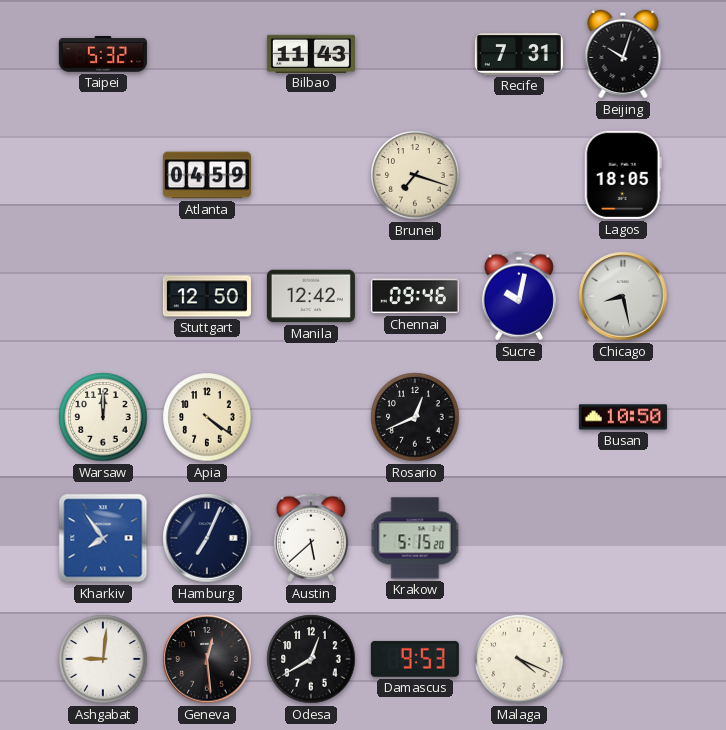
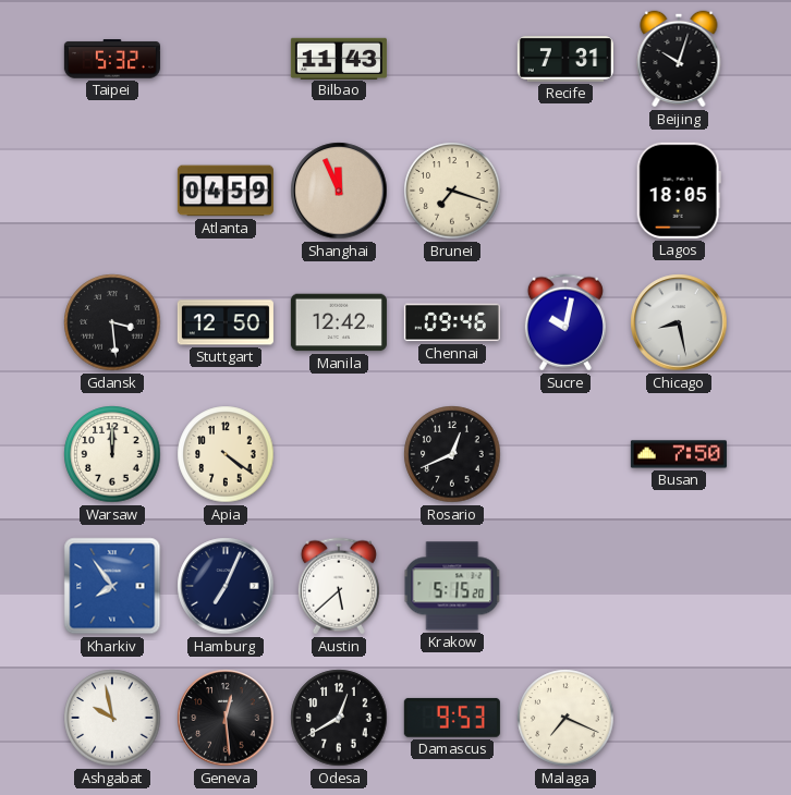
Shanghai: none -> 11:56 (339, 191)
Gdansk: none -> 3:29 (112, 322)
Busan: 10:50 -> 7:50 (679, 454)
Ashgabat: 9:01 -> 9:58 (112, 718)
Malaga: 4:19 -> 7:19 (565, 718)
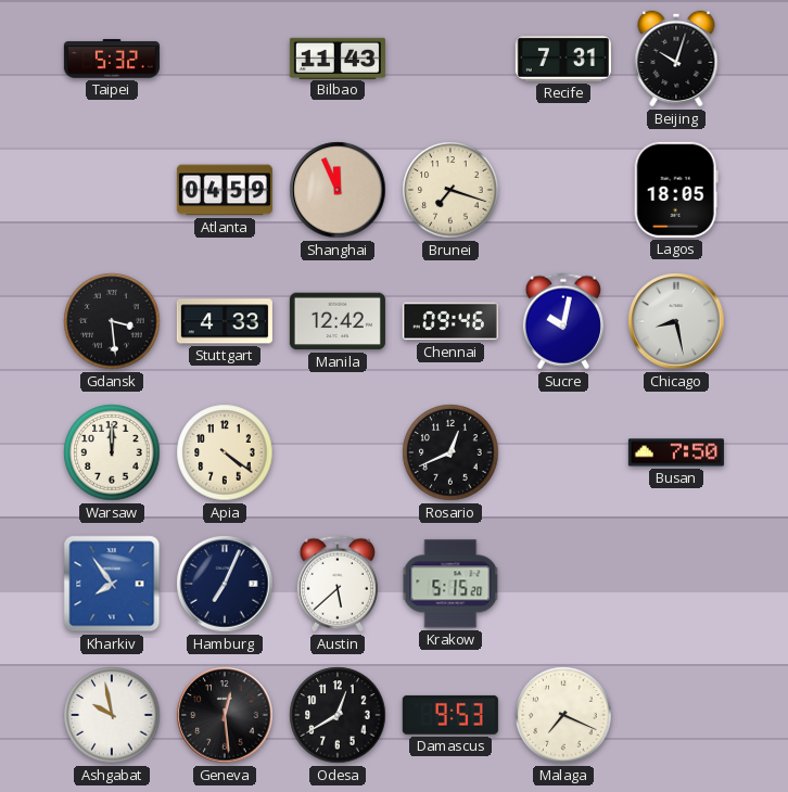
Stuttgart: 12:50 -> 4:33 (225, 321)
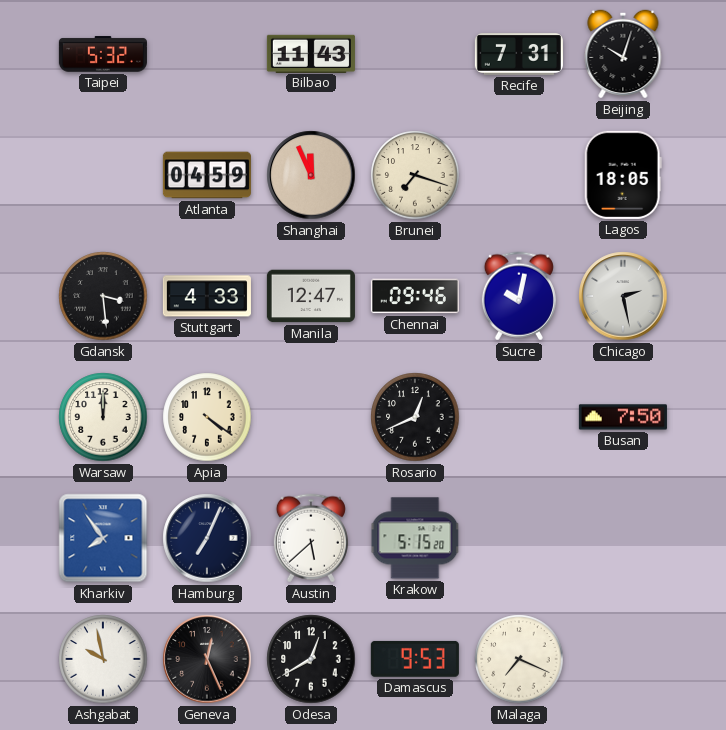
Manila: 12:42 -> 12:47 (311, 296)
Chicago: 8:28 -> 2:28 (623, 296)
Geneva: 12:29 -> 12:26 (207, 659)
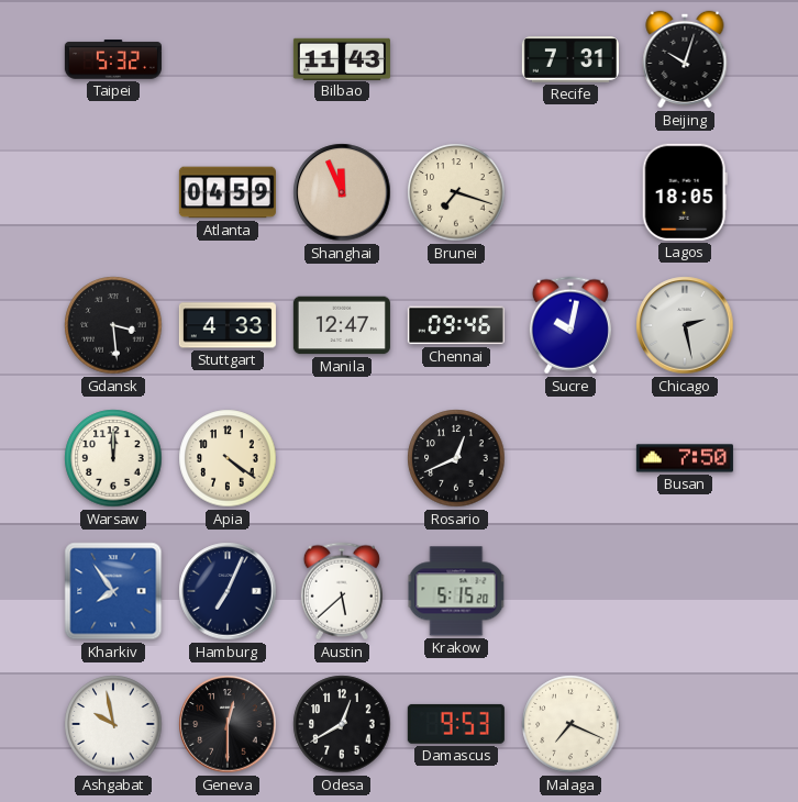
Geneva: 12:26 -> 12:30 (228, 724)
